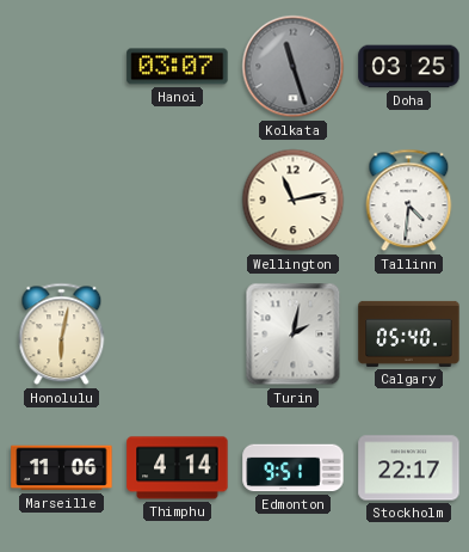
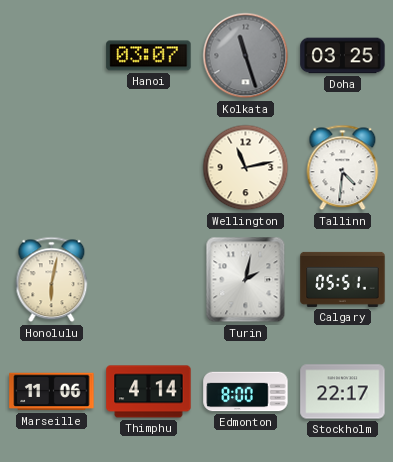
Calgary: 05:40 -> 05:51 (343, 279)
Edmonton: 9:51 -> 8:00 (246, 392)
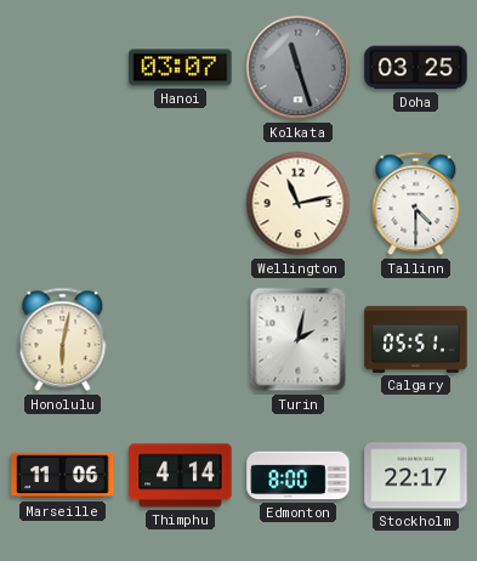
Tallinn: 4:31 -> 4:30 (416, 204)
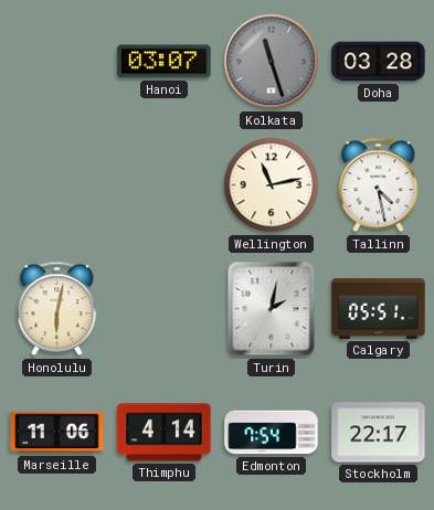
Doha: 03:25 -> 03:28 (379, 62)
Tallinn: 4:30 -> 4:28 (379, 185)
Edmonton: 8:00 -> 7:54 (272, 433)
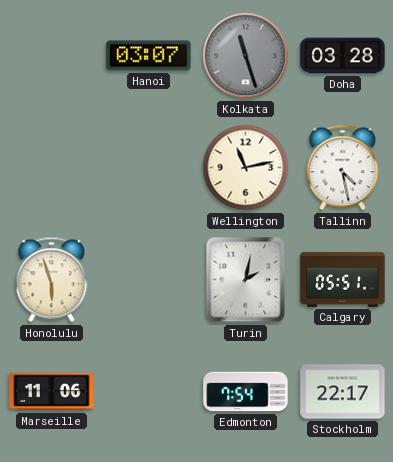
Honolulu: 6:02 -> 5:57 (52, 280)
Thimphu: 4:14 -> none (165, 433)
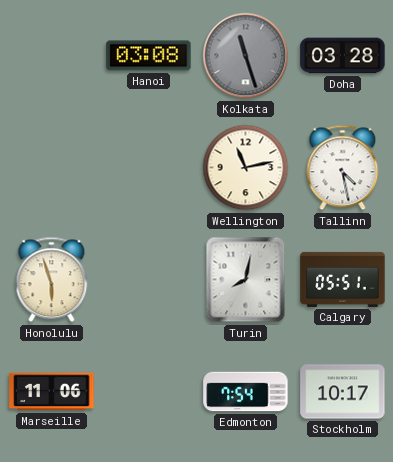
Hanoi: 03:07 -> 03:08 (149, 56)
Turin: 2:02 -> 8:02 (246, 280)
Stockholm: 22:17 -> 10:17 (343, 392)
